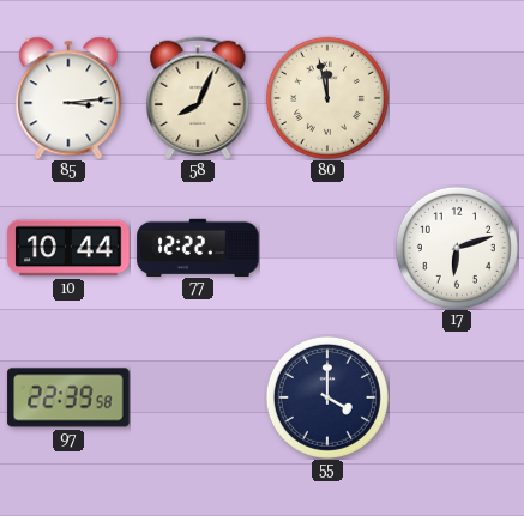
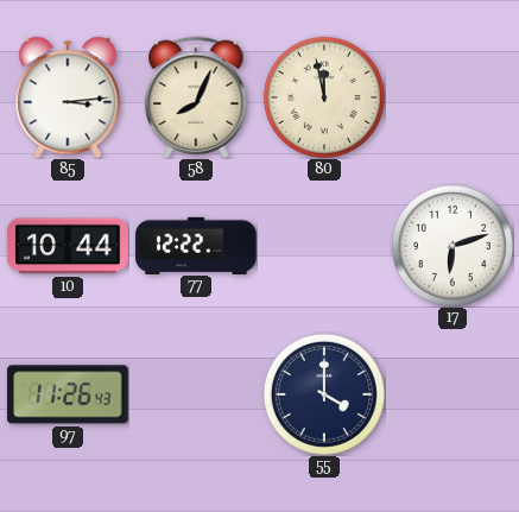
97: 22:39 -> 11:26 (68, 394)
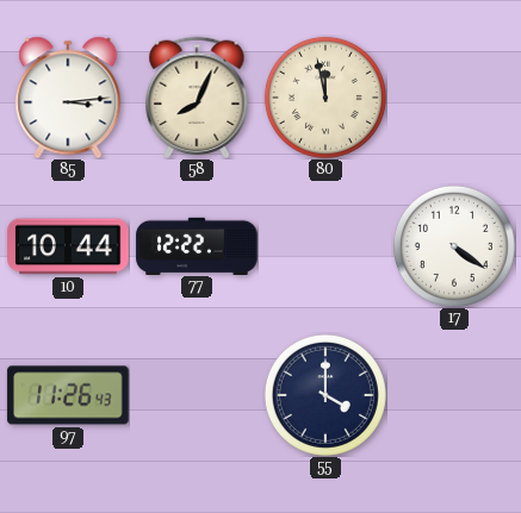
17: 6:12 -> 4:21 (454, 246)
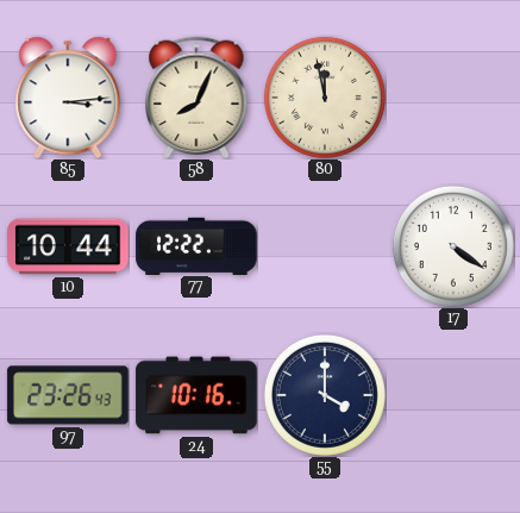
97: 11:26 -> 23:26 (68, 395)
24: none -> 10:16 (196, 395)
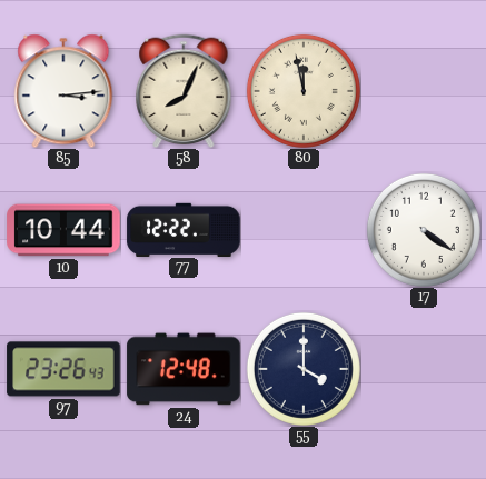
24: 10:16 -> 12:48 (184, 369)
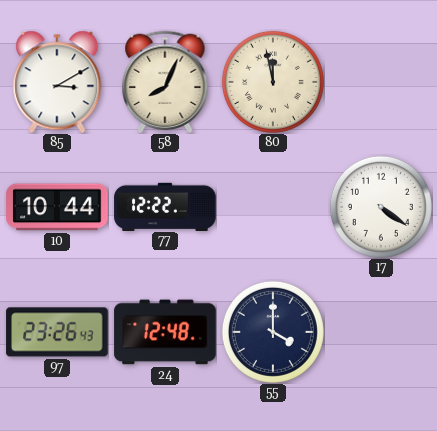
85: 3:14 -> 3:10 (57, 82)
